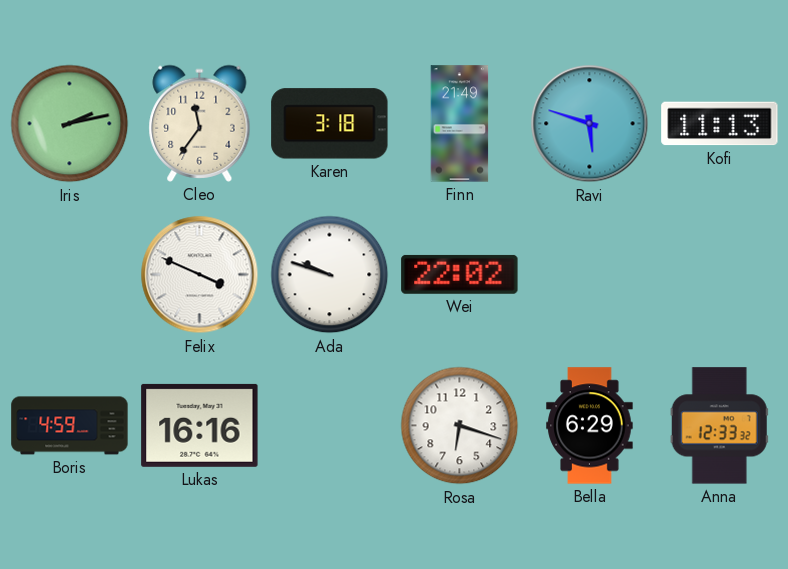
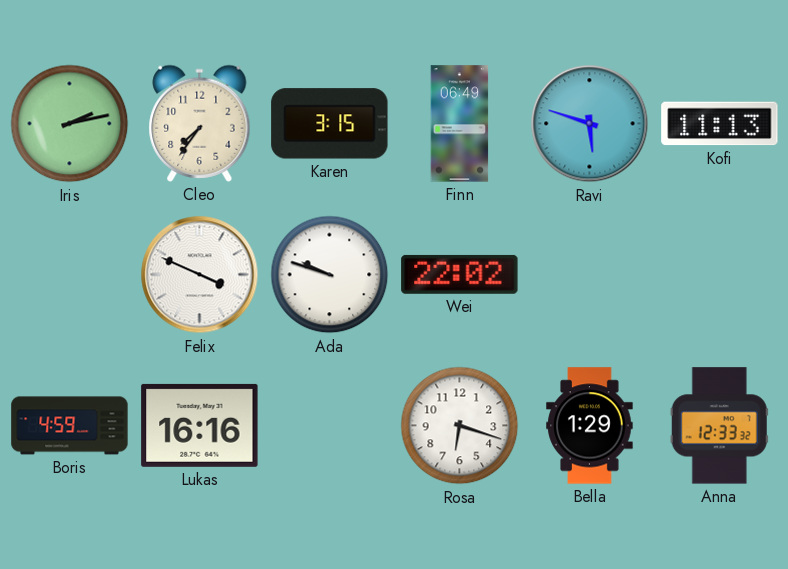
Cleo: 11:36 -> 7:36 (200, 123)
Karen: 3:18 -> 3:15 (330, 124)
Finn: 21:49 -> 06:49 (460, 124)
Bella: 6:29 -> 1:29 (590, 426)
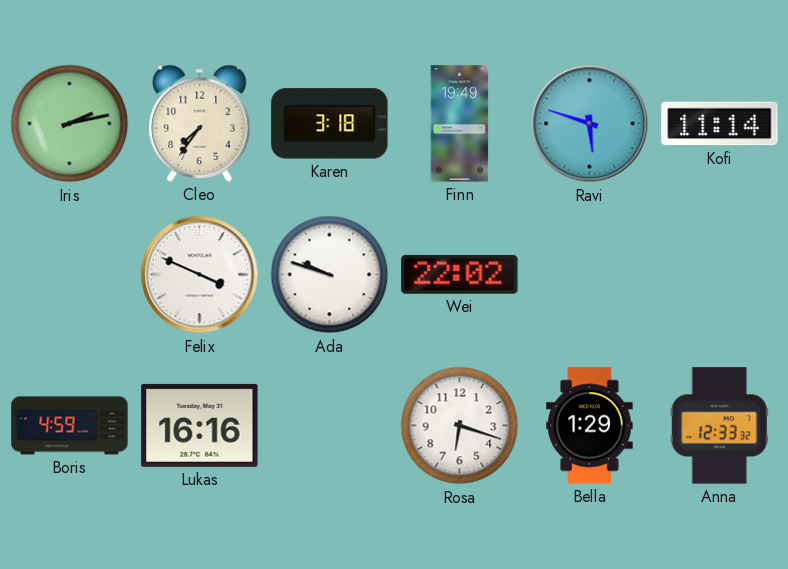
Karen: 3:15 -> 3:18 (330, 124)
Finn: 06:49 -> 19:49 (460, 124)
Kofi: 11:13 -> 11:14 (720, 124)
